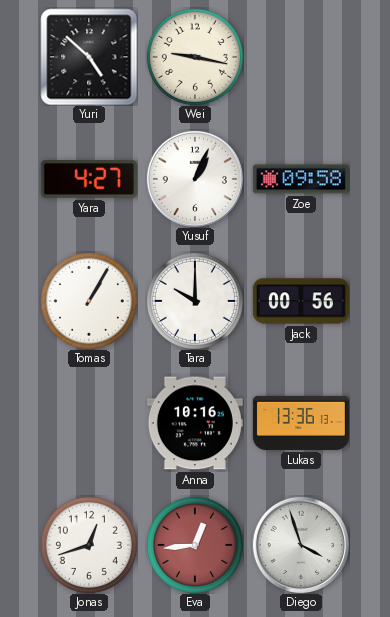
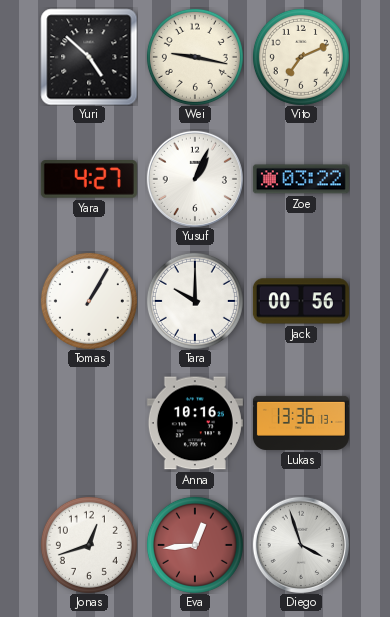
Vito: none -> 7:11 (301, 57)
Zoe: 09:58 -> 03:22 (301, 179)
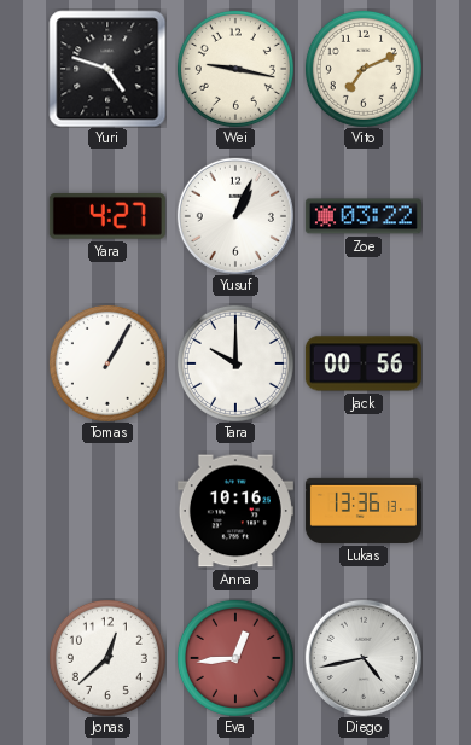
Yuri: 4:52 -> 4:48 (107, 69)
Jonas: 12:42 -> 12:38 (107, 658)
Diego: 3:57 -> 4:43 (364, 658)
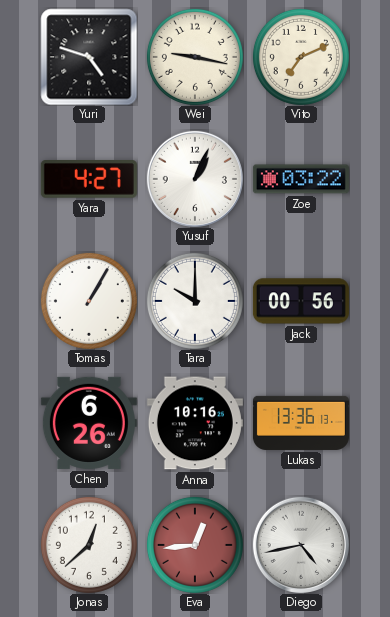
Chen: none -> 6:26 (89, 423)
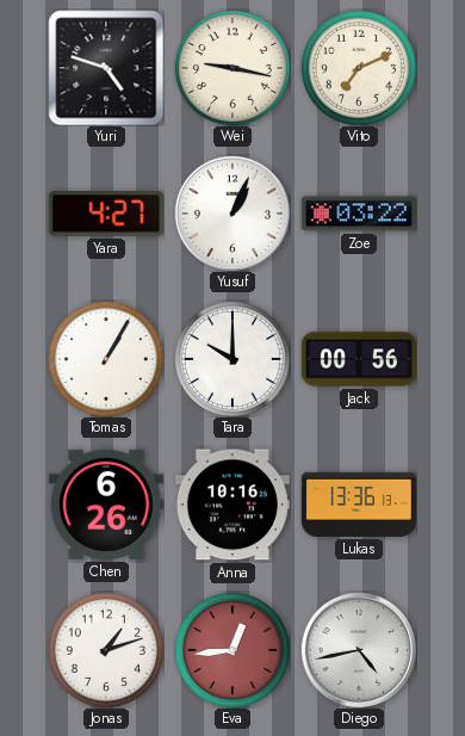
Jonas: 12:38 -> 1:12 (106, 650)
